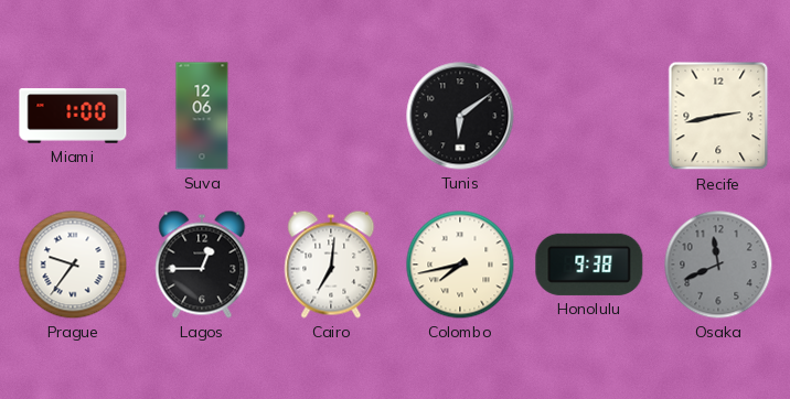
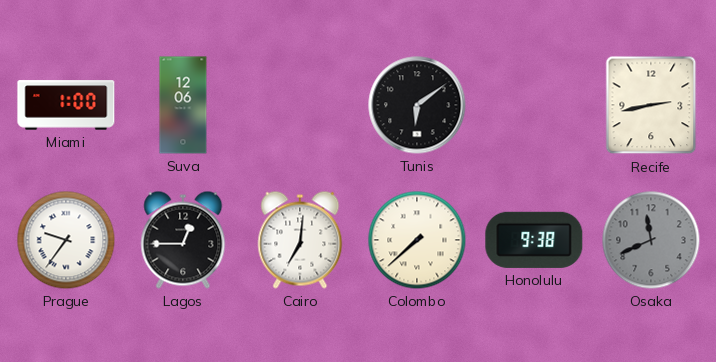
Colombo: 7:43 -> 7:38 (417, 240)
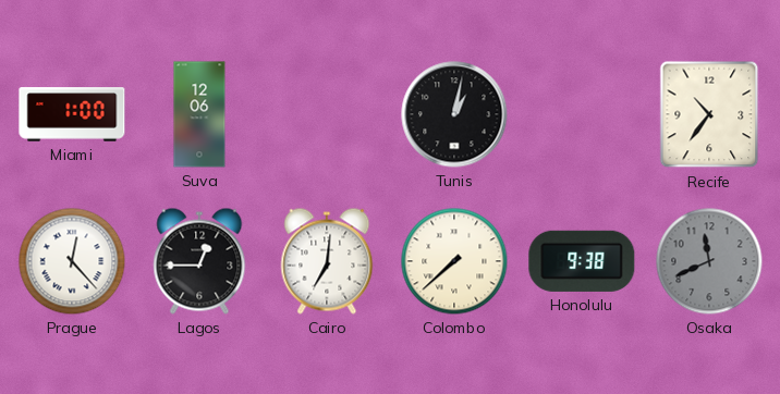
Tunis: 6:09 -> 1:02 (454, 114)
Recife: 2:43 -> 10:36 (709, 114)
Prague: 9:36 -> 12:23 (72, 261)
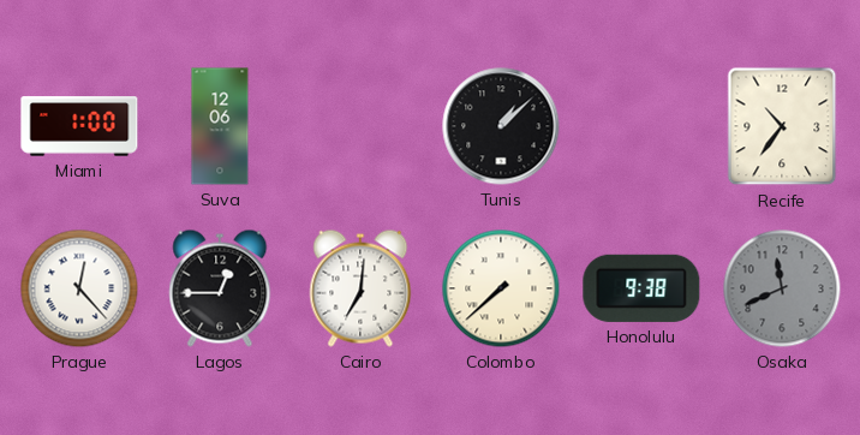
Tunis: 1:02 -> 1:08 (501, 126)
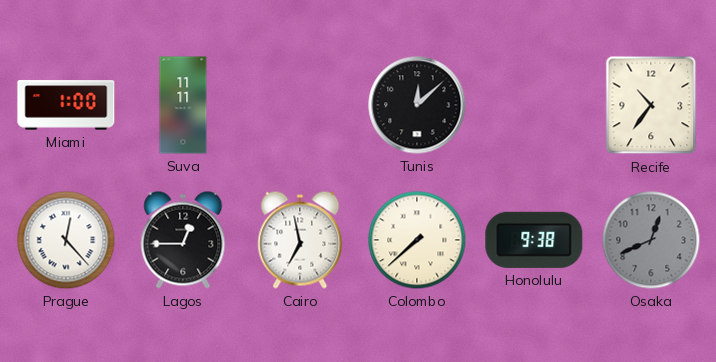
Suva: 12:06 -> 11:11 (183, 105)
Tunis: 1:08 -> 12:08 (417, 105)
Cairo: 7:01 -> 6:58 (300, 240)
Osaka: 11:41 -> 12:41 (651, 240)
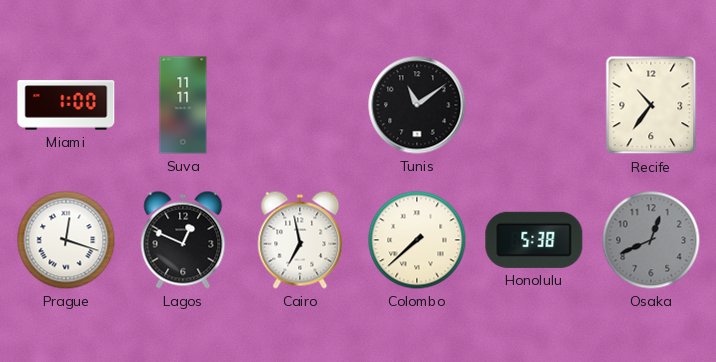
Tunis: 12:08 -> 11:09 (417, 105)
Prague: 12:23 -> 12:18 (66, 240)
Lagos: 12:45 -> 12:49 (183, 240)
Honolulu: 9:38 -> 5:38 (534, 240)
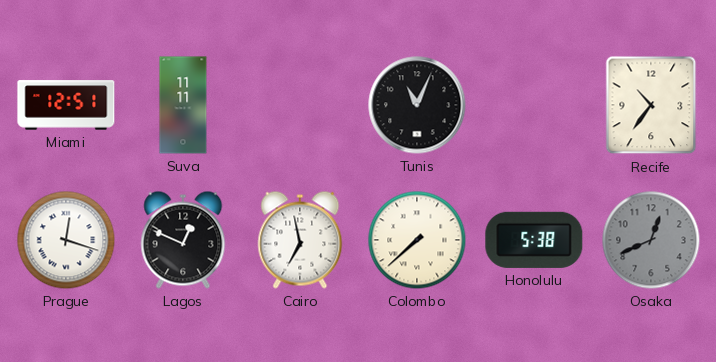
Miami: 1:00 -> 12:51 (66, 105)
Tunis: 11:09 -> 11:04 (417, 105)
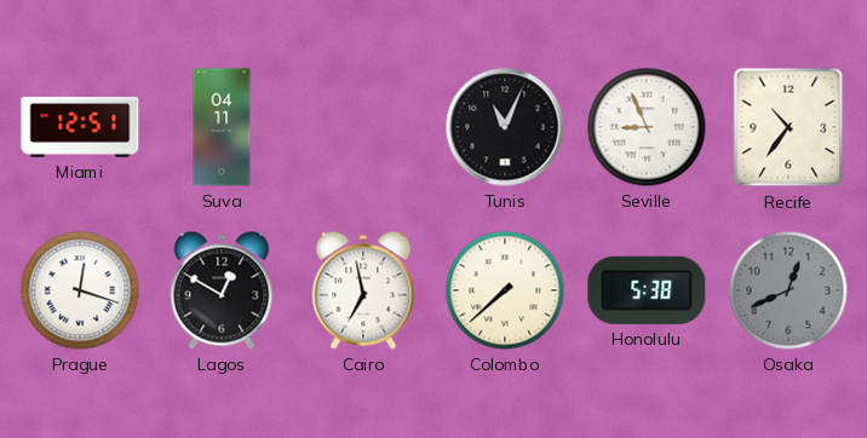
Suva: 11:11 -> 04:11 (222, 127)
Seville: none -> 8:56 (647, 127)
Lagos: 12:49 -> 12:50 (222, 290)
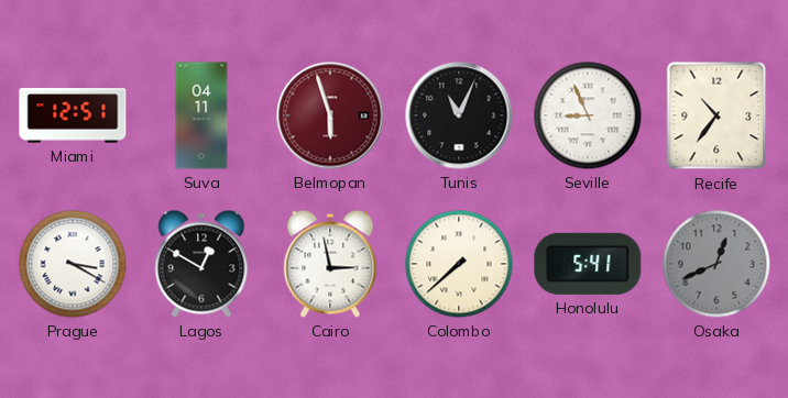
Belmopan: none -> 5:57 (330, 115)
Prague: 12:18 -> 3:20 (73, 264)
Cairo: 6:58 -> 2:58 (330, 264)
Honolulu: 5:38 -> 5:41 (588, 264)
